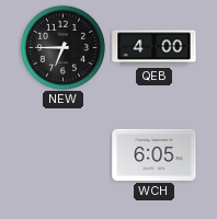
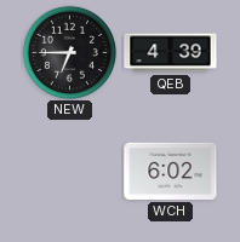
QEB: 4:00 -> 4:39 (171, 53)
WCH: 6:05 -> 6:02 (171, 171)
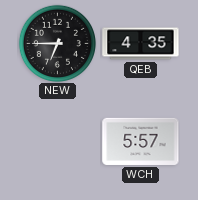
QEB: 4:39 -> 4:35 (141, 44)
WCH: 6:02 -> 5:57 (141, 141)
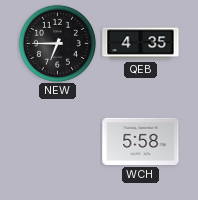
WCH: 5:57 -> 5:58 (141, 141)
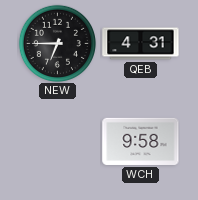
QEB: 4:35 -> 4:31 (141, 44)
WCH: 5:58 -> 9:58 (141, 141)
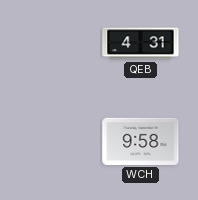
NEW: 6:45 -> none (57, 43)
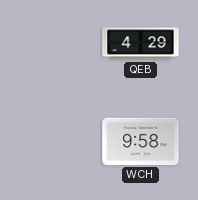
QEB: 4:31 -> 4:29 (141, 44)
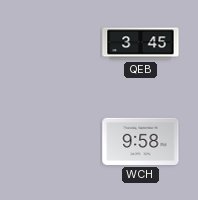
QEB: 4:29 -> 3:45 (141, 44)
